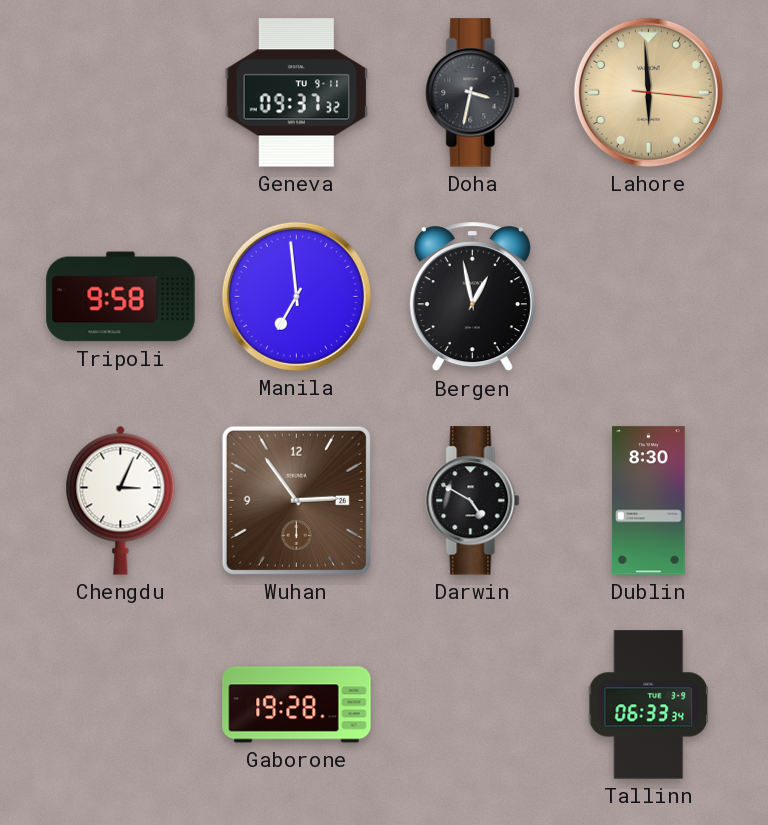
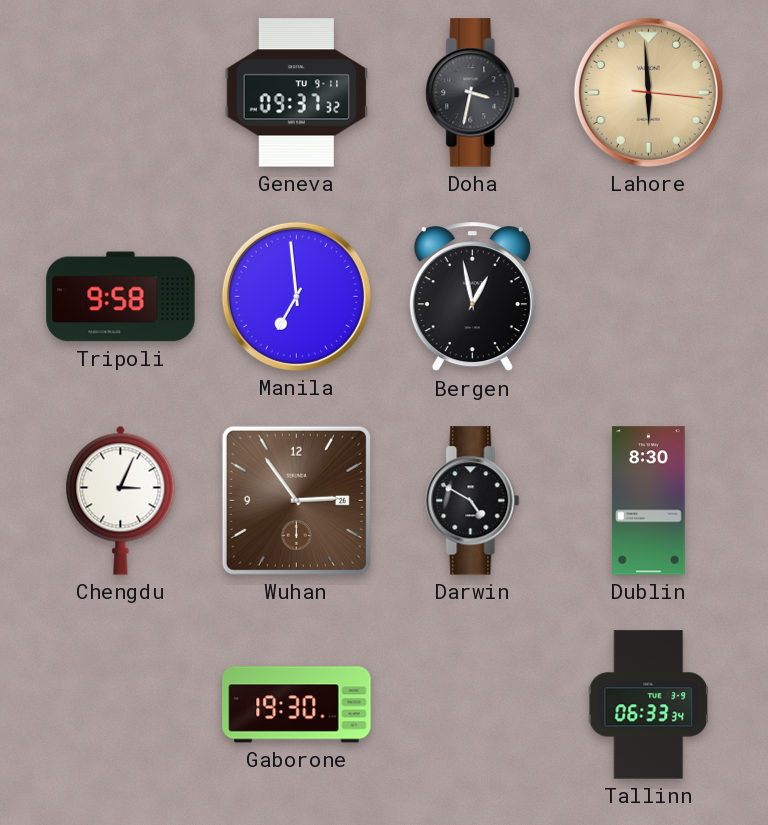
Gaborone: 19:28 -> 19:30 (297, 705)
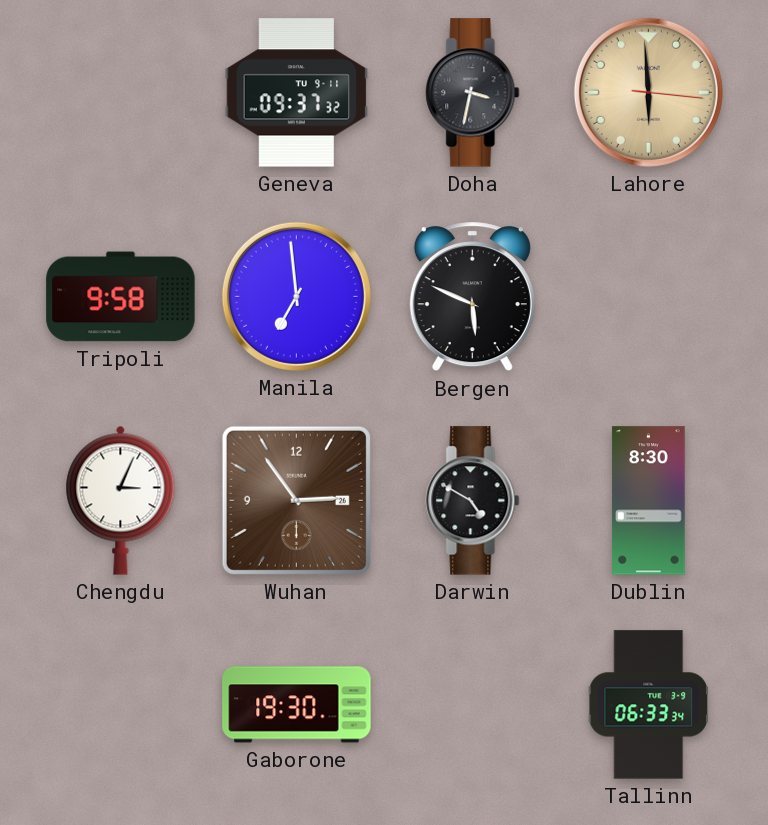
Bergen: 12:58 -> 5:49 (472, 297)
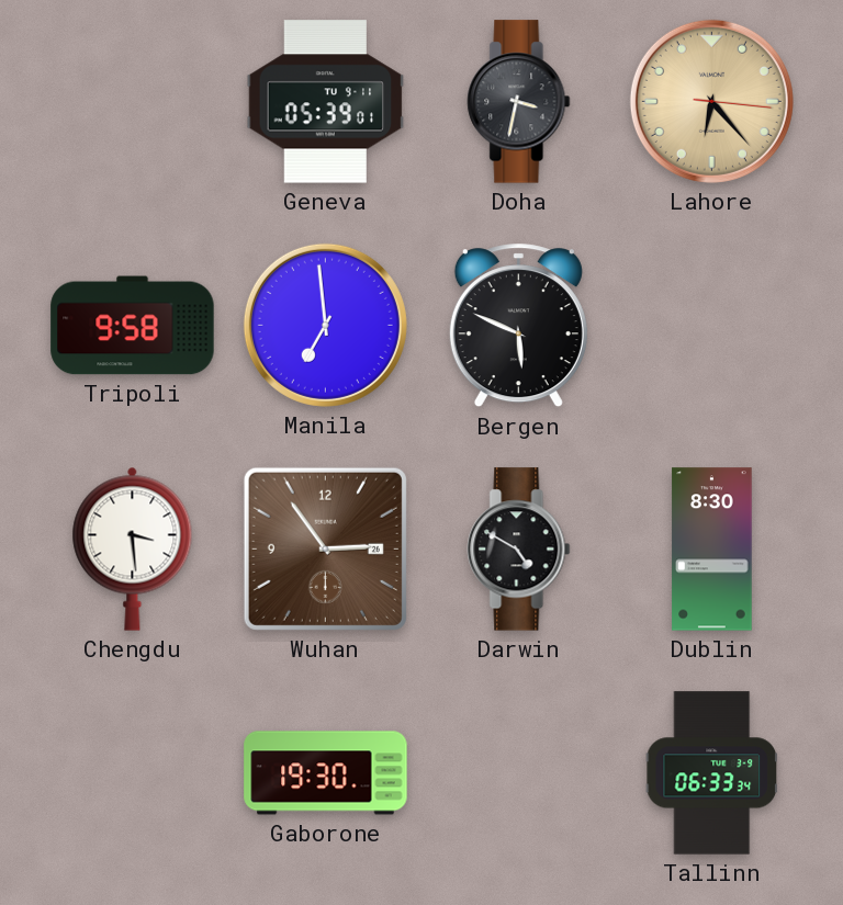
Geneva: 09:37 -> 05:39 (326, 102)
Lahore: 5:59 -> 6:23 (711, 101)
Chengdu: 3:04 -> 3:29 (133, 548)
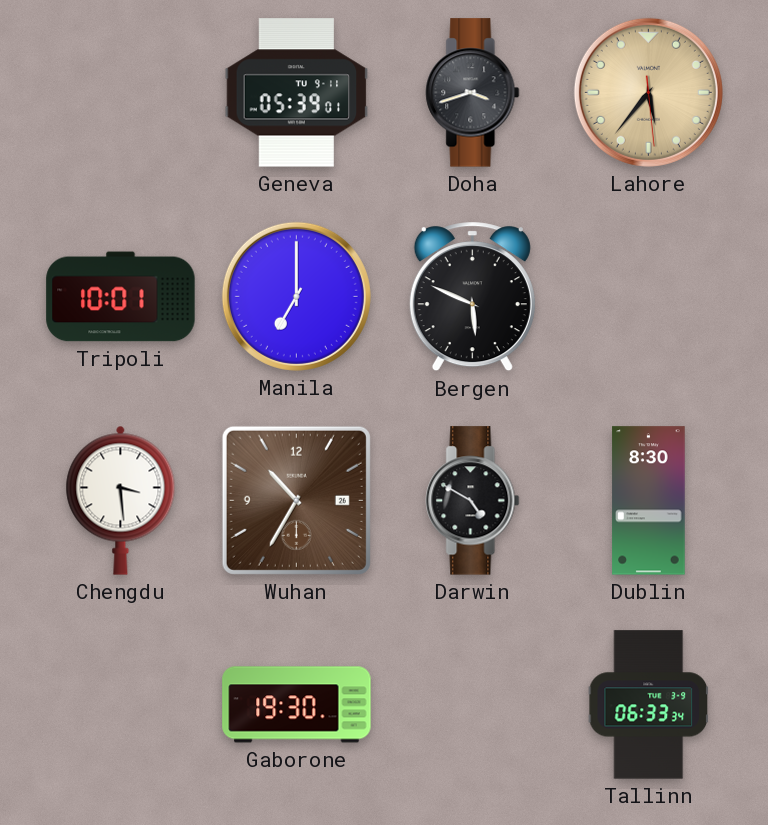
Doha: 3:32 -> 3:42 (473, 93)
Lahore: 6:23 -> 5:36 (648, 92)
Tripoli: 9:58 -> 10:01 (121, 297)
Manila: 6:59 -> 7:00 (296, 296)
Wuhan: 2:54 -> 10:35 (296, 500)
